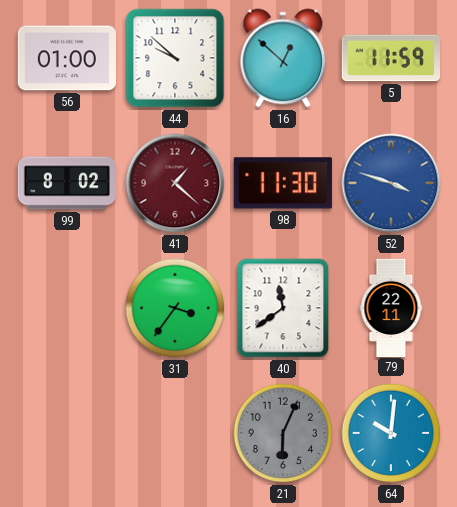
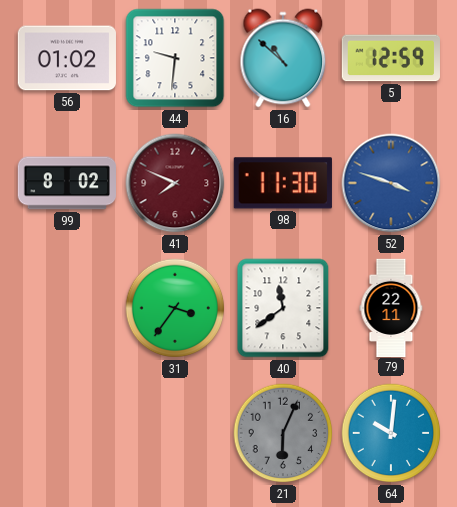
56: 01:00 -> 01:02 (67, 58)
44: 9:52 -> 9:31 (175, 58)
16: 12:52 -> 10:52 (283, 58)
5: 11:59 -> 12:59 (391, 58)
41: 1:22 -> 7:49 (175, 183)
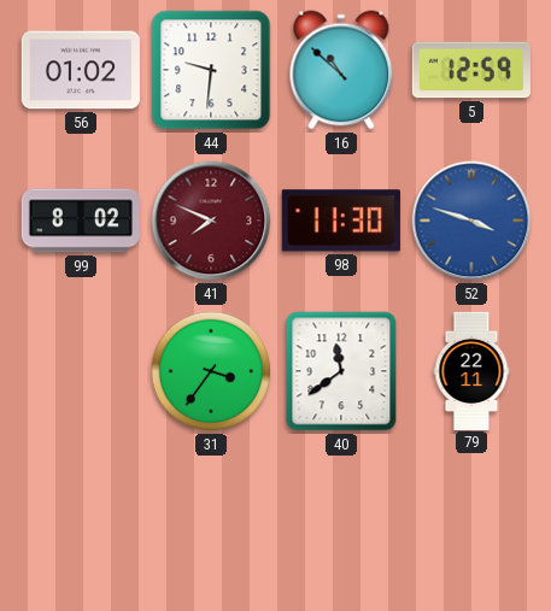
21: 6:04 -> none (283, 433)
64: 10:01 -> none (391, 433)
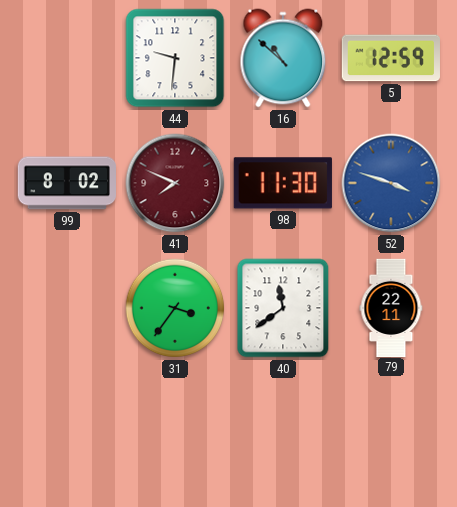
56: 01:02 -> none (81, 70)
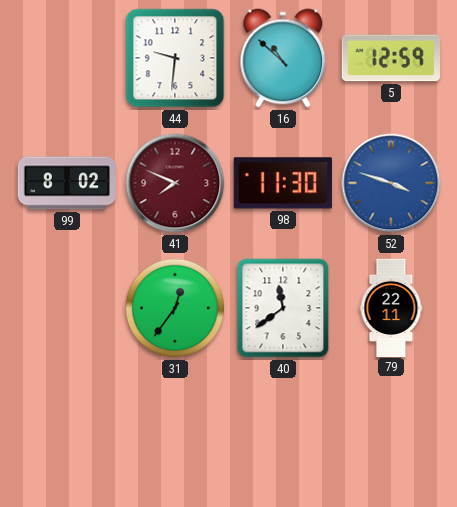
31: 3:36 -> 12:36 (175, 308)
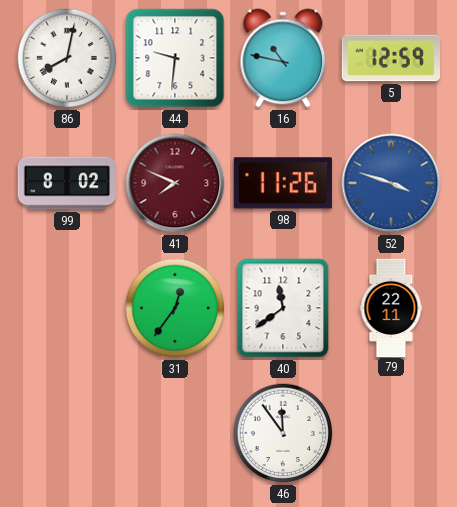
86: none -> 8:02 (67, 58)
16: 10:52 -> 10:47 (283, 58)
98: 11:30 -> 11:26 (283, 183)
46: none -> 11:54 (283, 433)
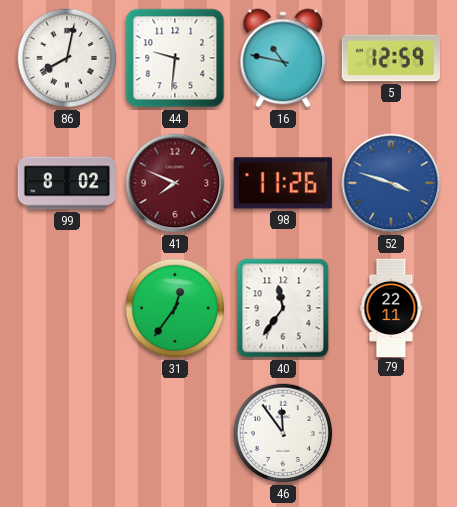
40: 11:39 -> 11:36 (283, 308)
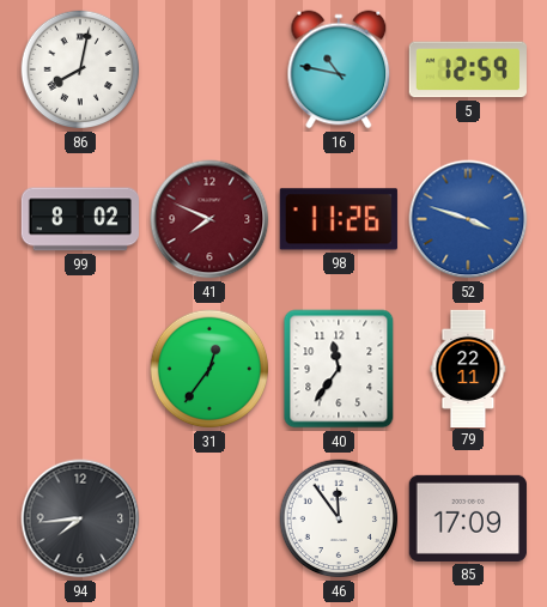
44: 9:31 -> none (175, 58)
94: none -> 7:44 (80, 518)
85: none -> 17:09 (468, 518)
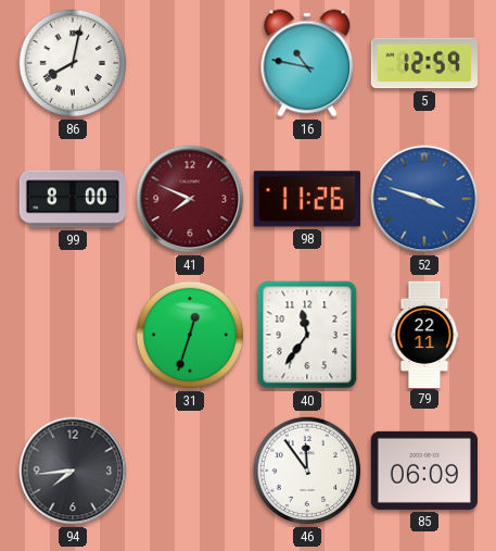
99: 8:02 -> 8:00 (72, 199)
31: 12:36 -> 12:33 (190, 335)
85: 17:09 -> 06:09 (424, 471)
